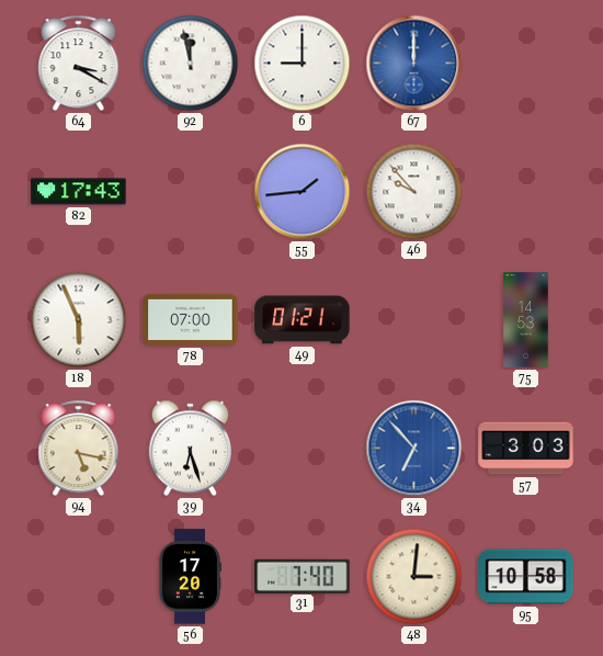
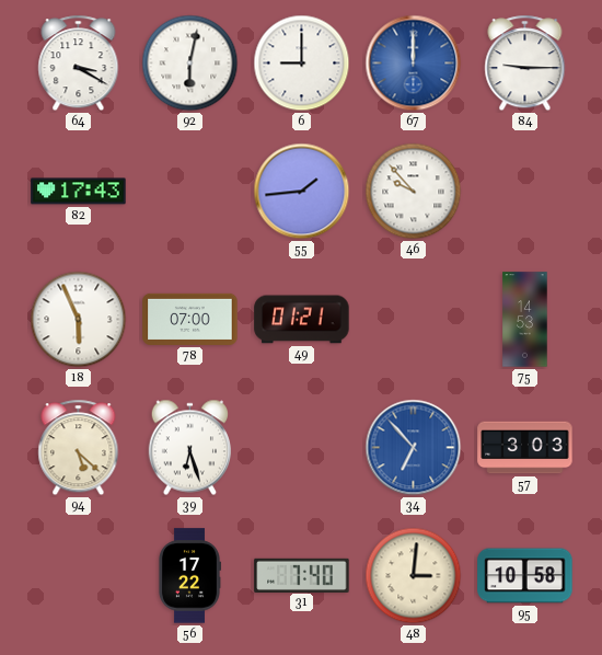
92: 11:58 -> 6:02 (190, 64)
84: none -> 9:15 (525, 64)
94: 5:17 -> 5:22 (79, 448)
56: 17:20 -> 17:22 (189, 576)
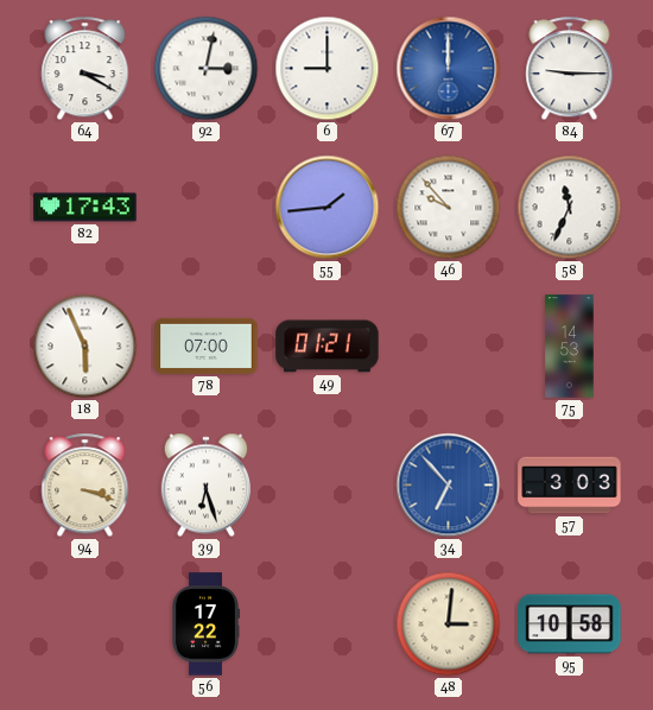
92: 6:02 -> 3:02 (207, 69)
58: none -> 11:34 (570, 208)
94: 5:22 -> 3:18 (85, 486)
31: 7:40 -> none (302, 575)
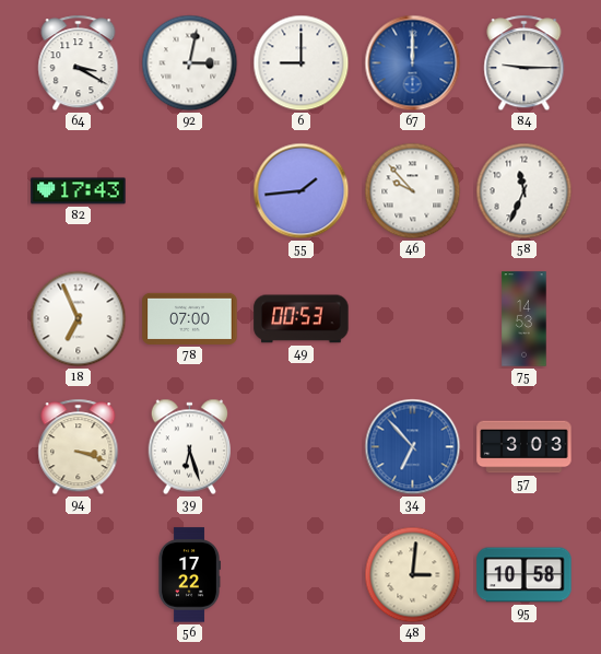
18: 5:56 -> 6:56 (79, 319)
49: 01:21 -> 00:53 (302, 319)
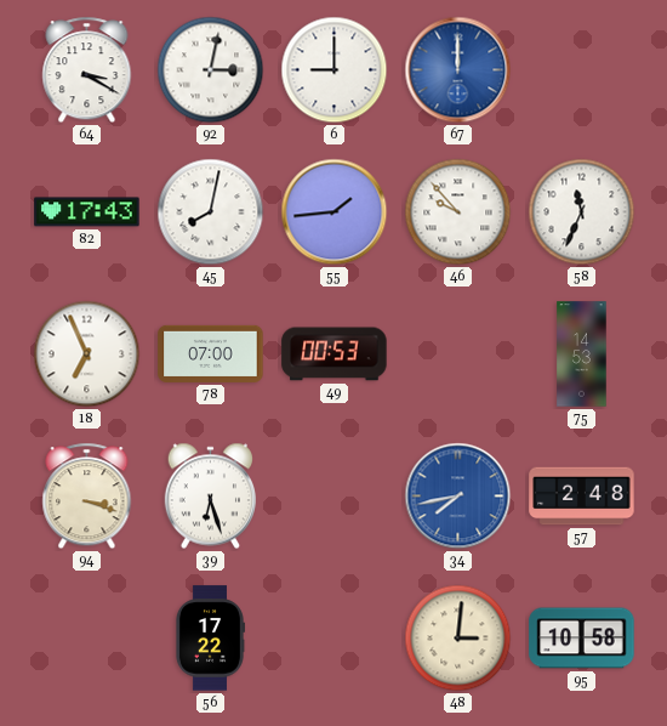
84: 9:15 -> none (525, 63)
45: none -> 8:02 (211, 212)
34: 6:53 -> 7:43 (458, 497)
57: 3:03 -> 2:48 (582, 497)
